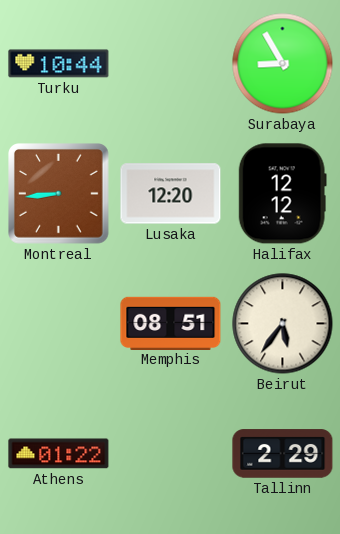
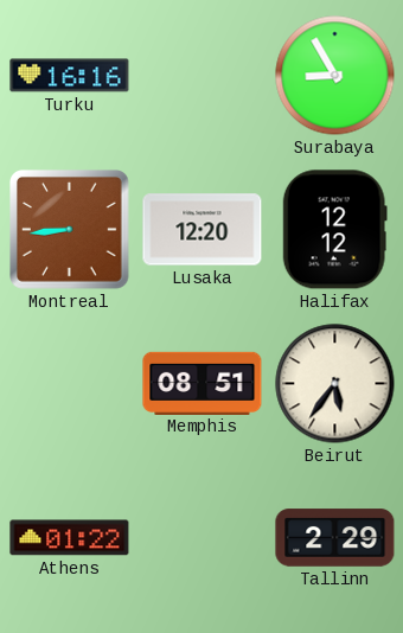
Turku: 10:44 -> 16:16 (70, 76)
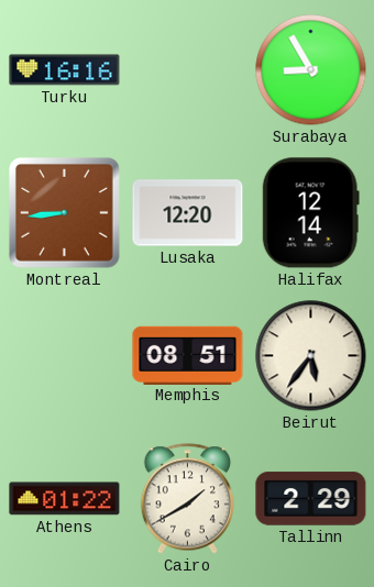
Halifax: 12:12 -> 12:14 (310, 213)
Cairo: none -> 1:40 (187, 499)
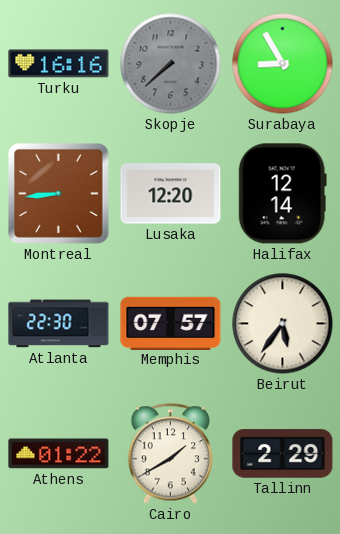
Skopje: none -> 7:38 (171, 64)
Atlanta: none -> 22:30 (59, 324)
Memphis: 08:51 -> 07:57 (171, 323)
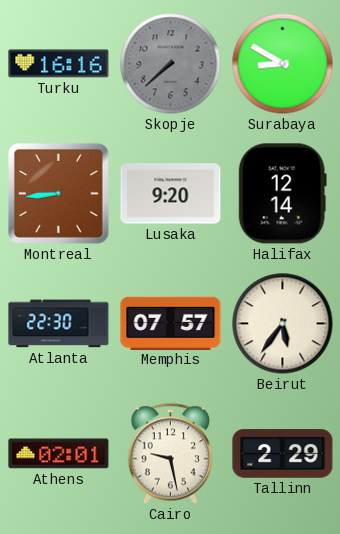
Surabaya: 8:55 -> 8:50 (283, 64)
Lusaka: 12:20 -> 9:20 (171, 194)
Athens: 01:22 -> 02:01 (59, 454)
Cairo: 1:40 -> 9:28 (170, 454)
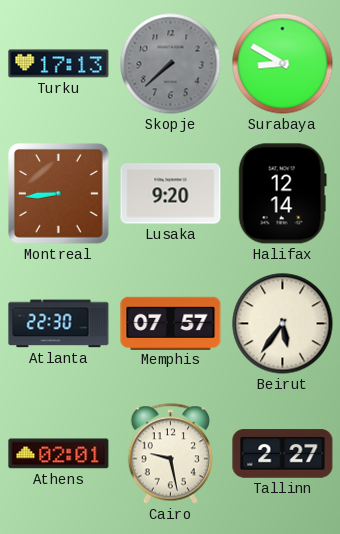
Turku: 16:16 -> 17:13 (59, 64)
Tallinn: 2:29 -> 2:27 (283, 454)
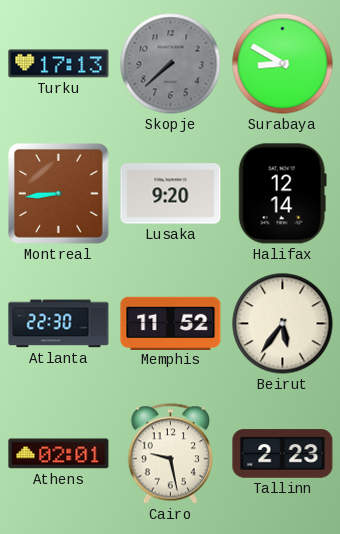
Memphis: 07:57 -> 11:52 (171, 323)
Tallinn: 2:27 -> 2:23 (283, 454)
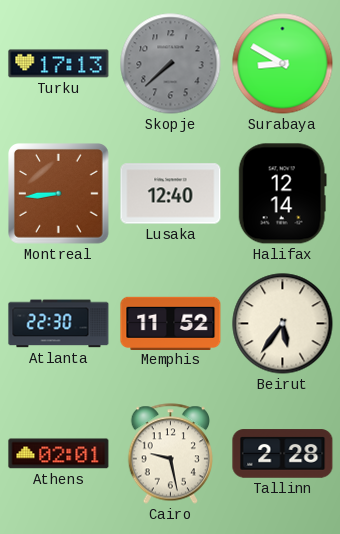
Lusaka: 9:20 -> 12:40 (171, 194)
Tallinn: 2:23 -> 2:28 (283, 454)
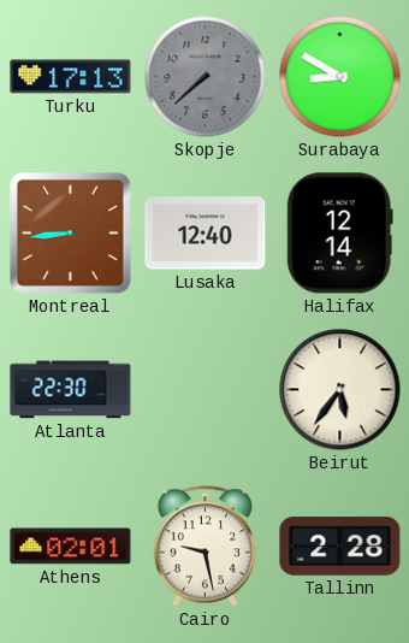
Memphis: 11:52 -> none (171, 323)
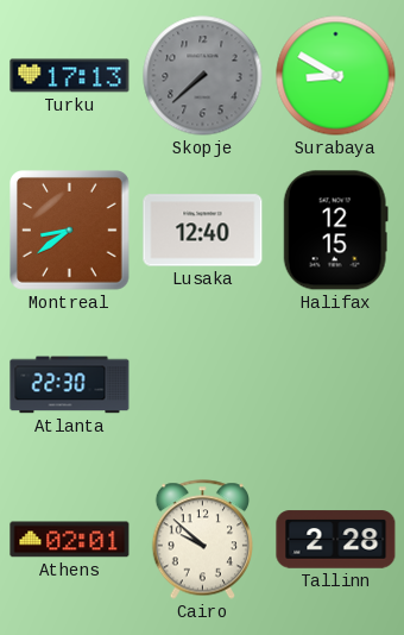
Montreal: 8:44 -> 8:39 (70, 231)
Halifax: 12:14 -> 12:15 (335, 231)
Beirut: 5:36 -> none (340, 390)
Cairo: 9:28 -> 9:52 (202, 540)
